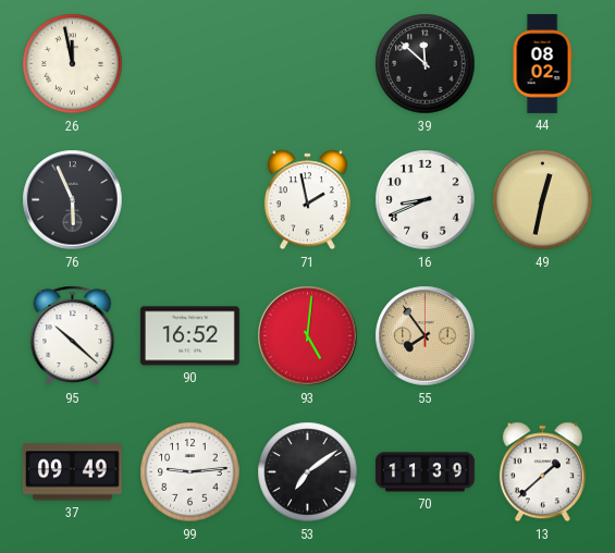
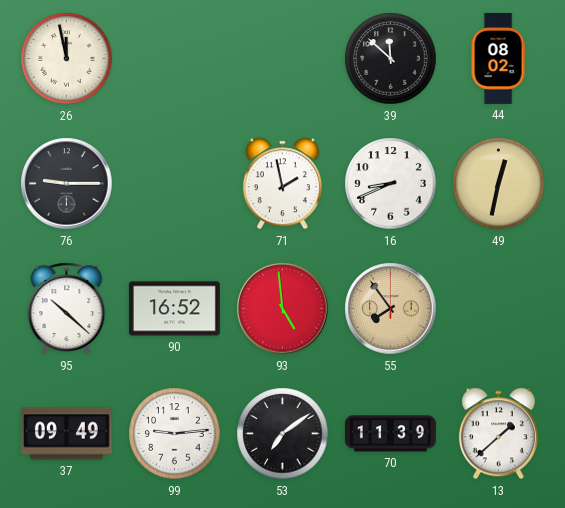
76: 5:56 -> 9:15 (67, 184)
93: 5:01 -> 4:59 (283, 309)
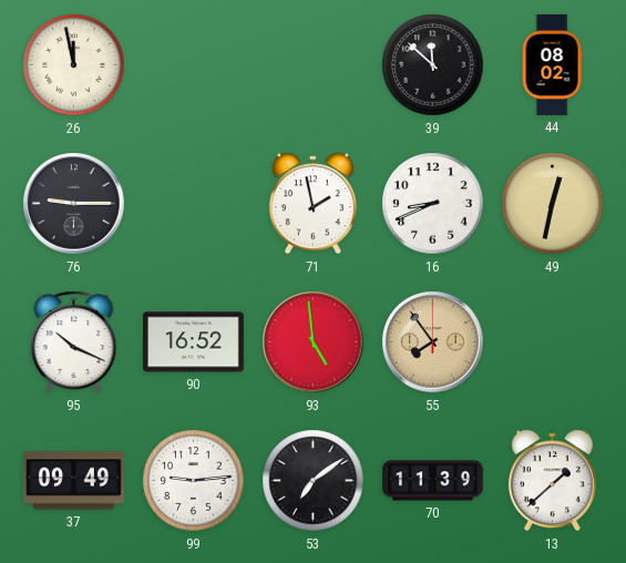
95: 10:22 -> 10:19 (74, 342)
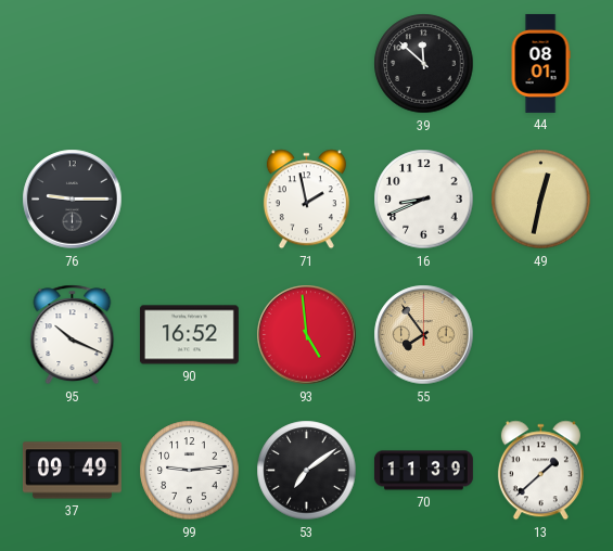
26: 11:58 -> none (74, 65)
44: 08:02 -> 08:01 (540, 63)
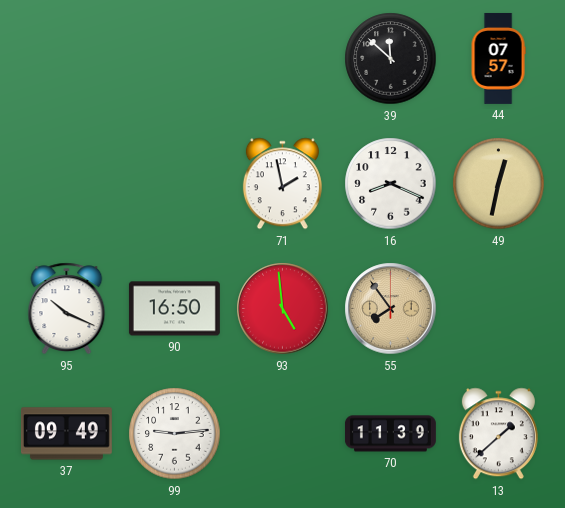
44: 08:01 -> 07:57 (498, 58)
76: 9:15 -> none (73, 200)
16: 8:41 -> 8:19 (391, 184)
90: 16:52 -> 16:50 (174, 309)
53: 7:09 -> none (307, 471)
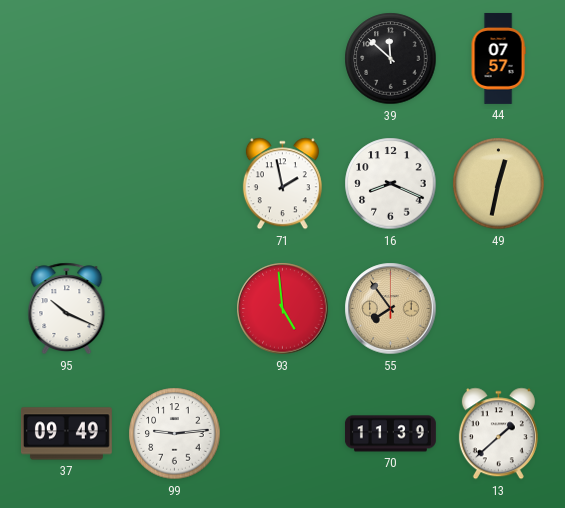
90: 16:50 -> none (174, 309)
